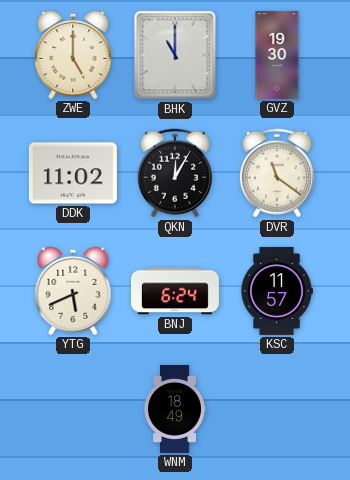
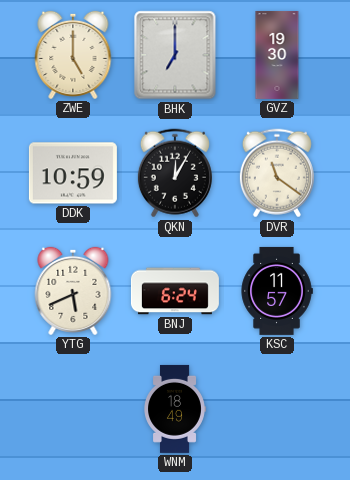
BHK: 11:00 -> 7:00 (175, 55)
DDK: 11:02 -> 10:59 (73, 173)
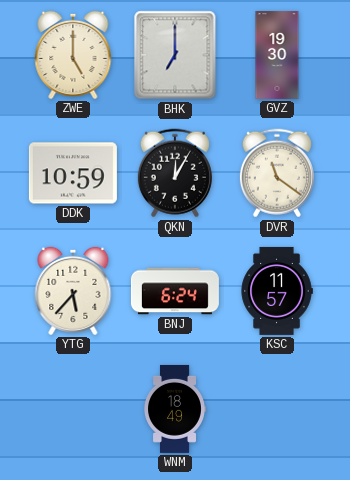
YTG: 5:41 -> 5:37 (73, 291)
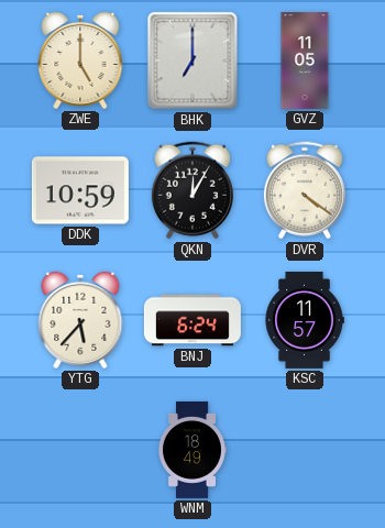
GVZ: 19:30 -> 11:05 (305, 61)
DVR: 11:21 -> 4:21 (305, 190)
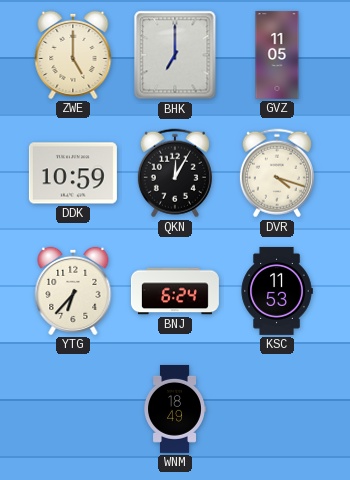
DVR: 4:21 -> 4:18 (277, 173)
YTG: 5:37 -> 6:37 (73, 291)
KSC: 11:57 -> 11:53 (277, 291)
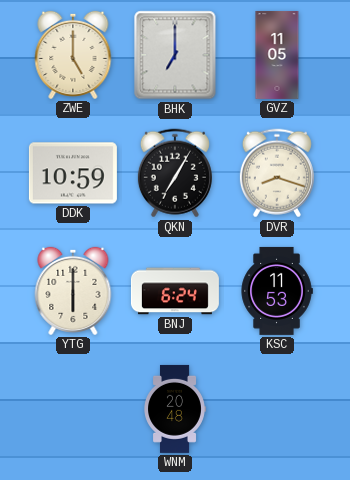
QKN: 12:05 -> 7:05 (175, 173)
DVR: 4:18 -> 8:18 (277, 173)
YTG: 6:37 -> 6:00 (73, 291)
WNM: 18:49 -> 20:48 (175, 409)
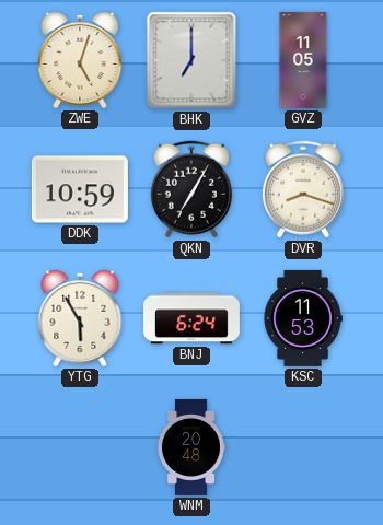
ZWE: 5:00 -> 5:03 (80, 60)
YTG: 6:00 -> 5:55 (80, 318)
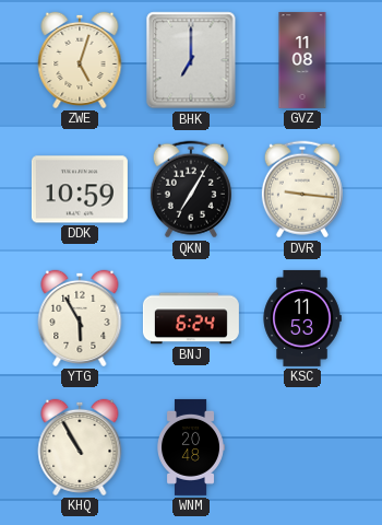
GVZ: 11:05 -> 11:08 (302, 60)
DVR: 8:18 -> 9:16 (302, 189)
KHQ: none -> 10:55 (80, 447)
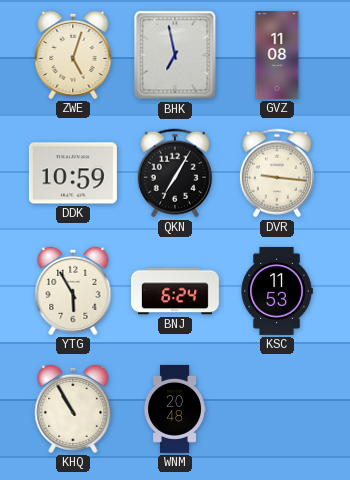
BHK: 7:00 -> 6:58 (175, 55)
